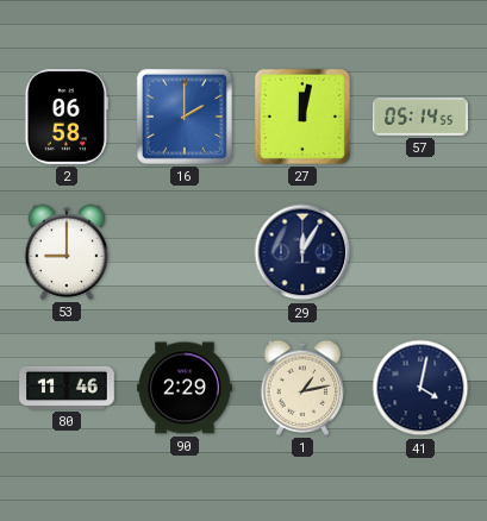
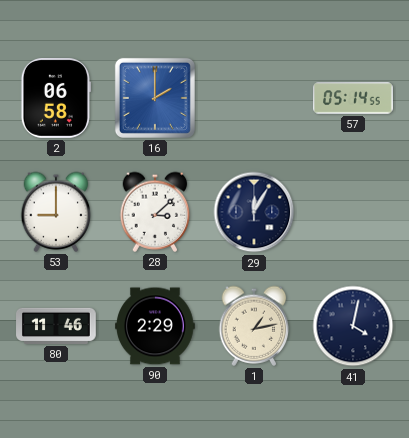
27: 12:02 -> none (302, 117)
28: none -> 3:08 (155, 212)
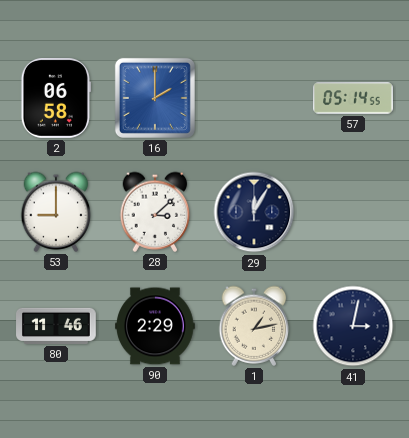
41: 4:02 -> 3:02 (353, 326)
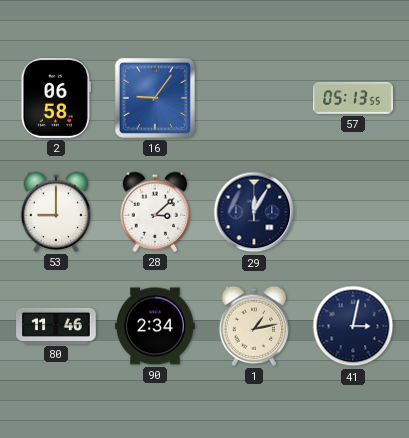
16: 2:00 -> 9:06 (155, 98)
57: 05:14 -> 05:13 (354, 98)
90: 2:29 -> 2:34 (156, 326)
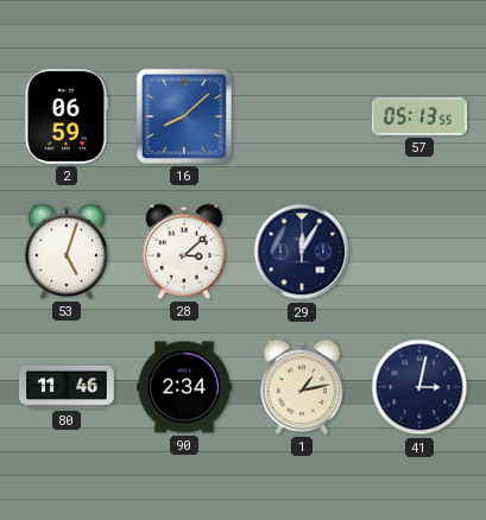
2: 06:58 -> 06:59 (67, 118)
16: 9:06 -> 8:08 (184, 116)
53: 9:00 -> 5:03 (67, 252)
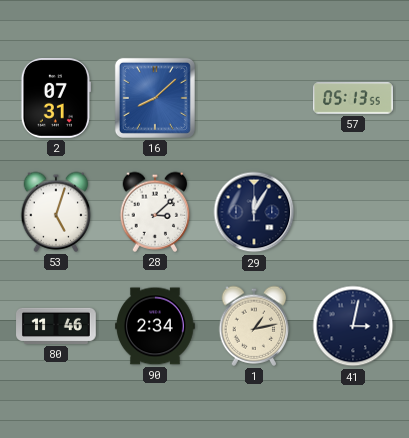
2: 06:59 -> 07:31 (56, 99)
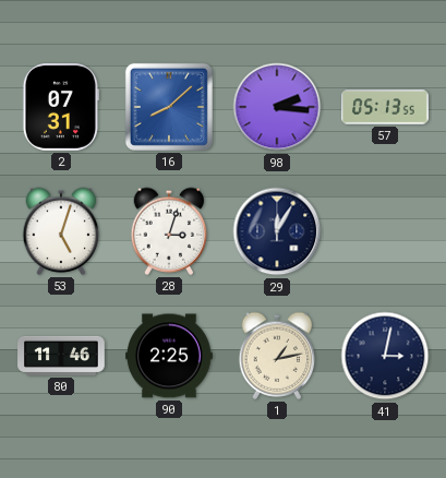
98: none -> 2:16 (277, 107)
28: 3:08 -> 3:03 (169, 231)
90: 2:34 -> 2:25 (170, 356)
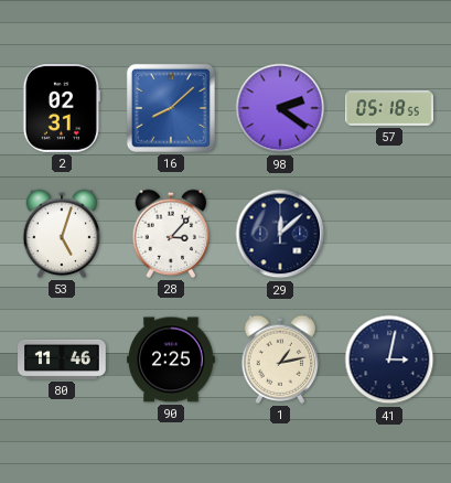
2: 07:31 -> 02:31 (62, 109)
98: 2:16 -> 2:21 (280, 108)
57: 05:13 -> 05:18 (390, 108)
28: 3:03 -> 3:07 (171, 234)
29: 12:05 -> 12:08 (280, 234)
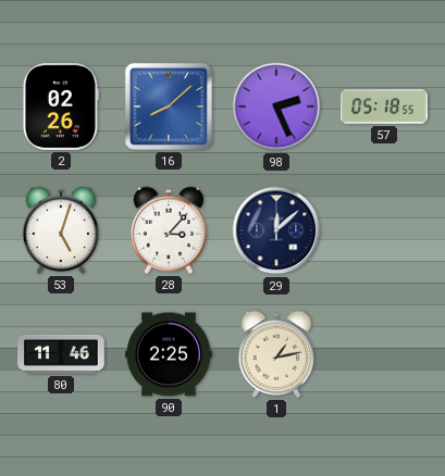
2: 02:31 -> 02:26 (61, 108)
98: 2:21 -> 2:26 (276, 107)
41: 3:02 -> none (389, 359)
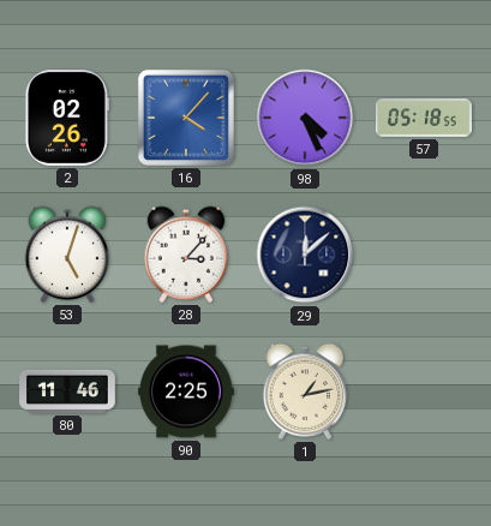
16: 8:08 -> 4:07 (186, 118)
98: 2:26 -> 4:26 (305, 118)
